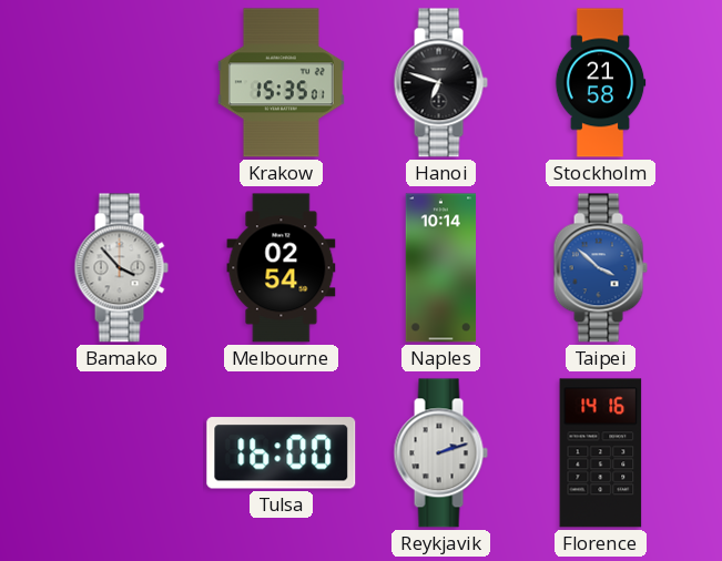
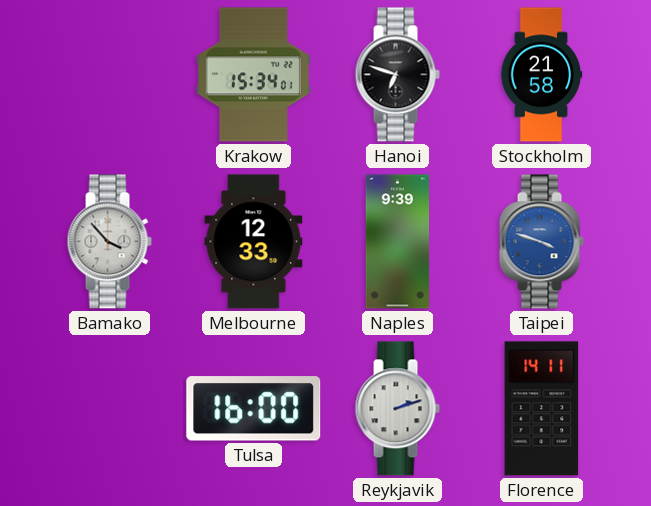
Krakow: 15:35 -> 15:34 (253, 75)
Melbourne: 02:54 -> 12:33 (254, 242)
Naples: 10:14 -> 9:39 (398, 242)
Taipei: 3:52 -> 3:48 (541, 242)
Florence: 14:16 -> 14:11 (542, 409)
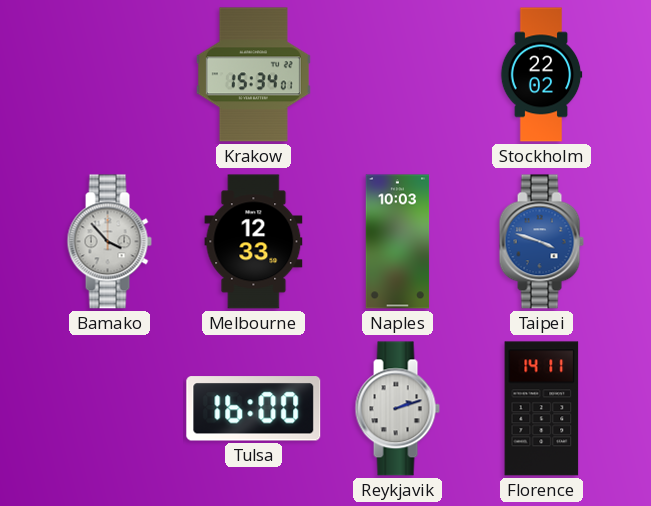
Hanoi: 6:48 -> none (397, 75)
Stockholm: 21:58 -> 22:02 (541, 75)
Naples: 9:39 -> 10:03 (398, 242)
